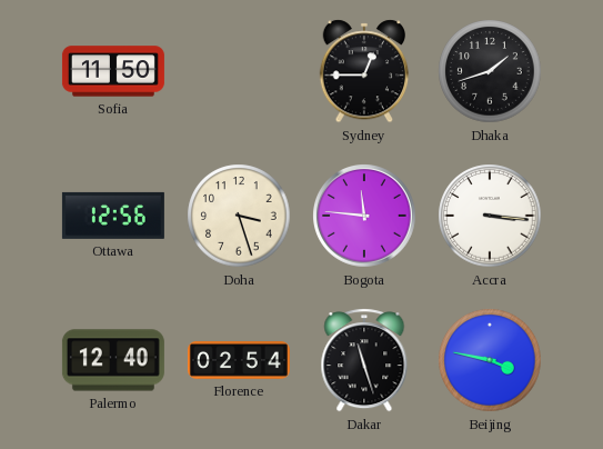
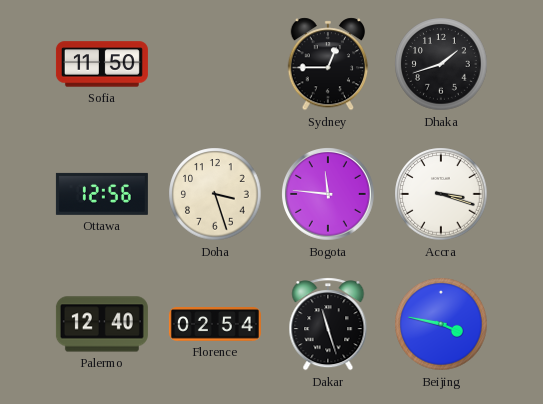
Accra: 3:16 -> 3:18 (441, 194)
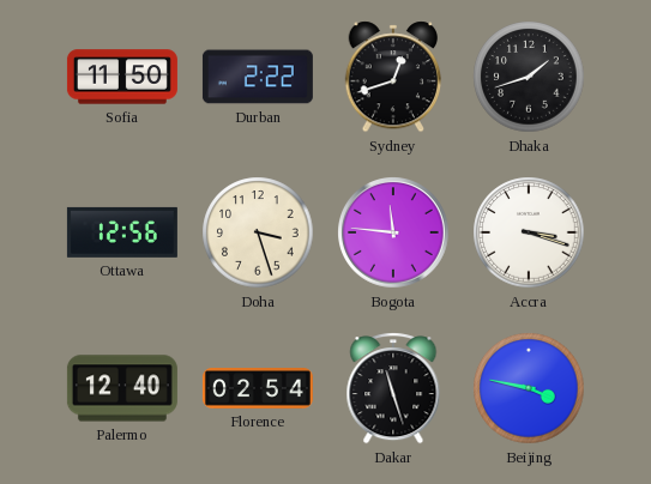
Durban: none -> 2:22 (258, 77)
Sydney: 12:45 -> 12:42 (393, 77)
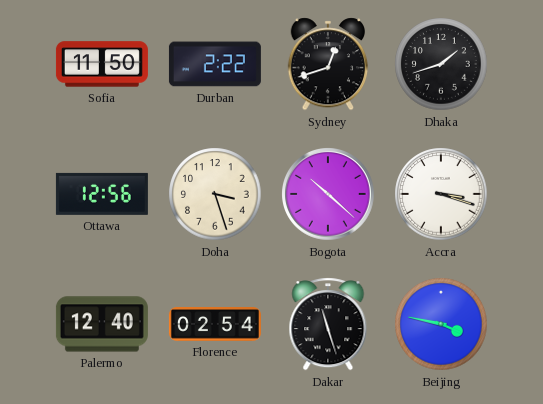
Bogota: 11:46 -> 10:22 (328, 194)
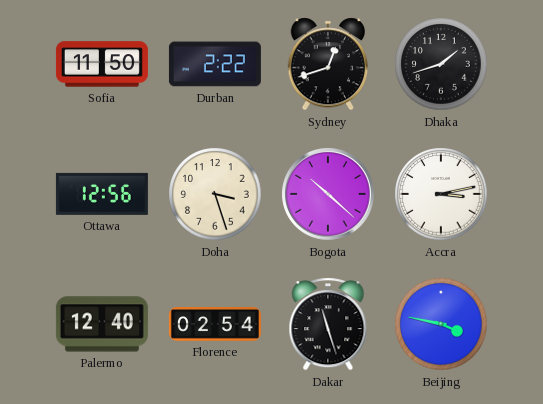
Accra: 3:18 -> 3:13 (441, 194)
